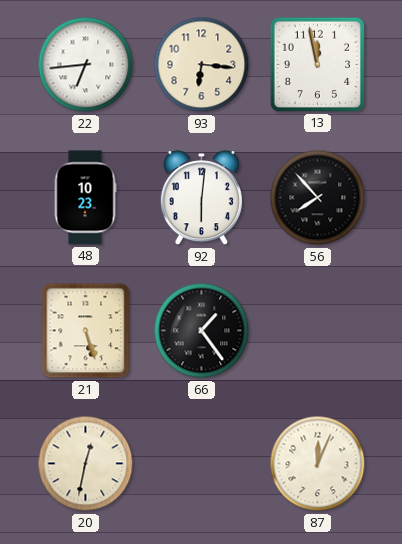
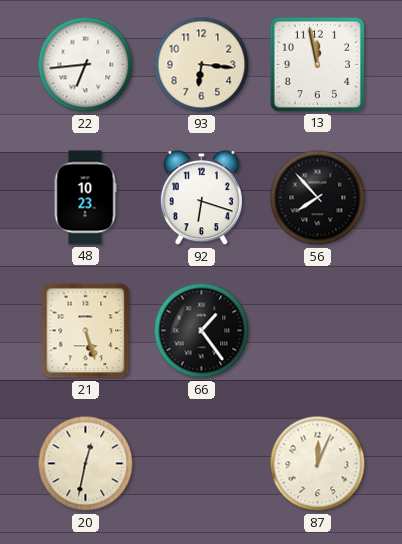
92: 6:01 -> 6:18 (201, 198)
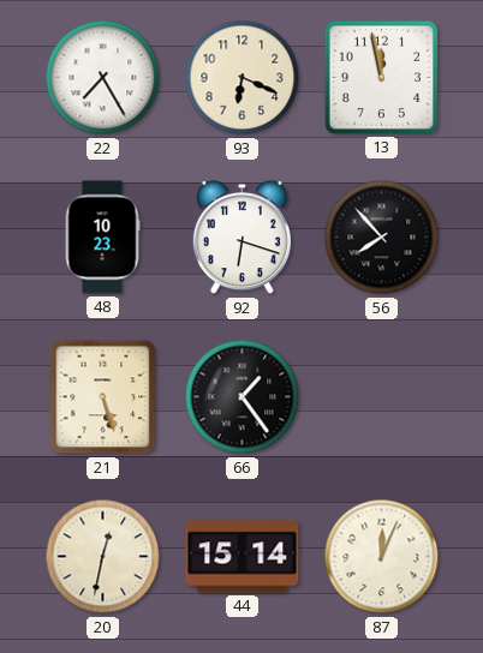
22: 6:44 -> 7:25 (103, 78)
93: 6:16 -> 6:19 (243, 78)
44: none -> 15:14 (243, 557)
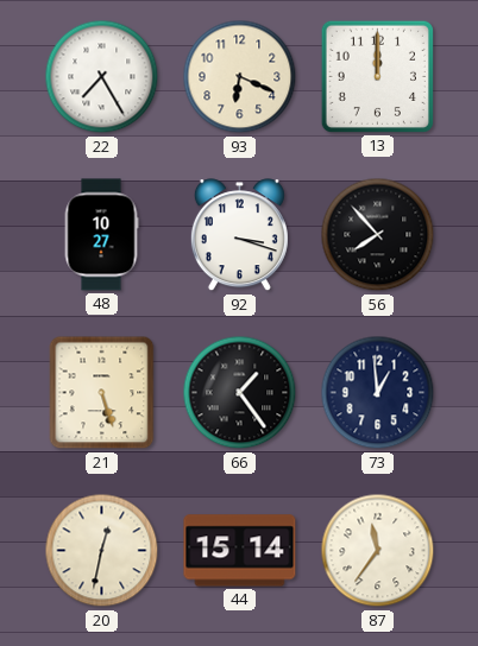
13: 11:58 -> 12:00 (377, 76)
48: 10:23 -> 10:27 (101, 235)
92: 6:18 -> 3:18 (239, 235)
73: none -> 12:59 (378, 393)
87: 12:04 -> 11:36 (378, 551)
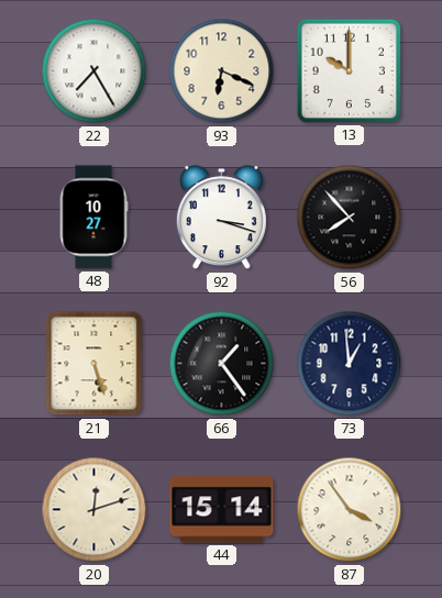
13: 12:00 -> 10:00 (349, 70)
20: 12:32 -> 12:12 (95, 510)
87: 11:36 -> 3:54 (350, 510)
